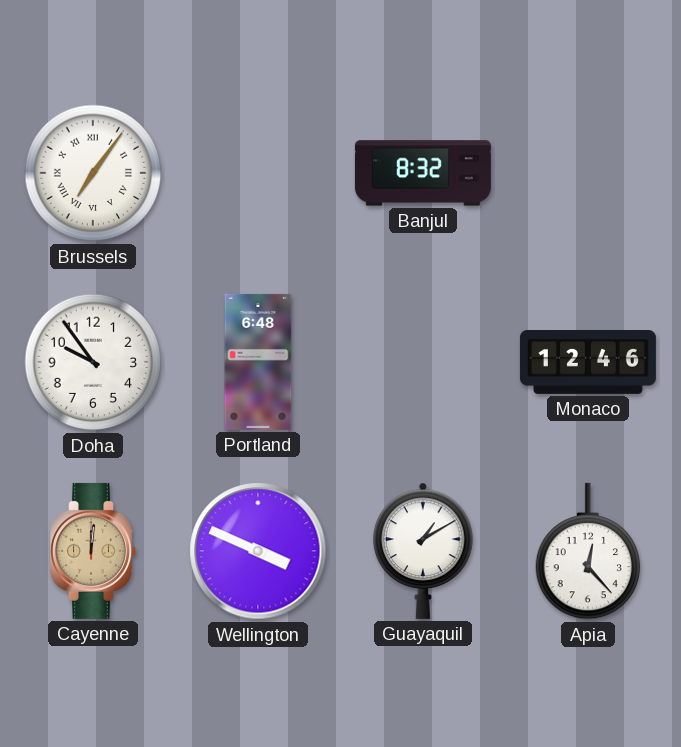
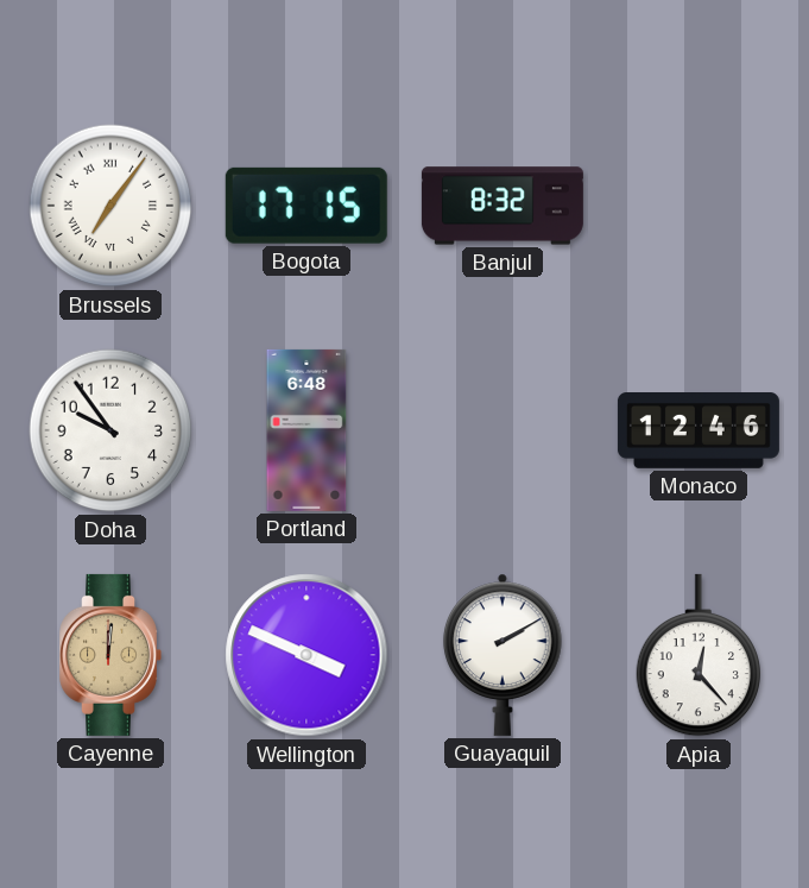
Bogota: none -> 17:15 (306, 206)
Guayaquil: 1:10 -> 2:10 (503, 655)
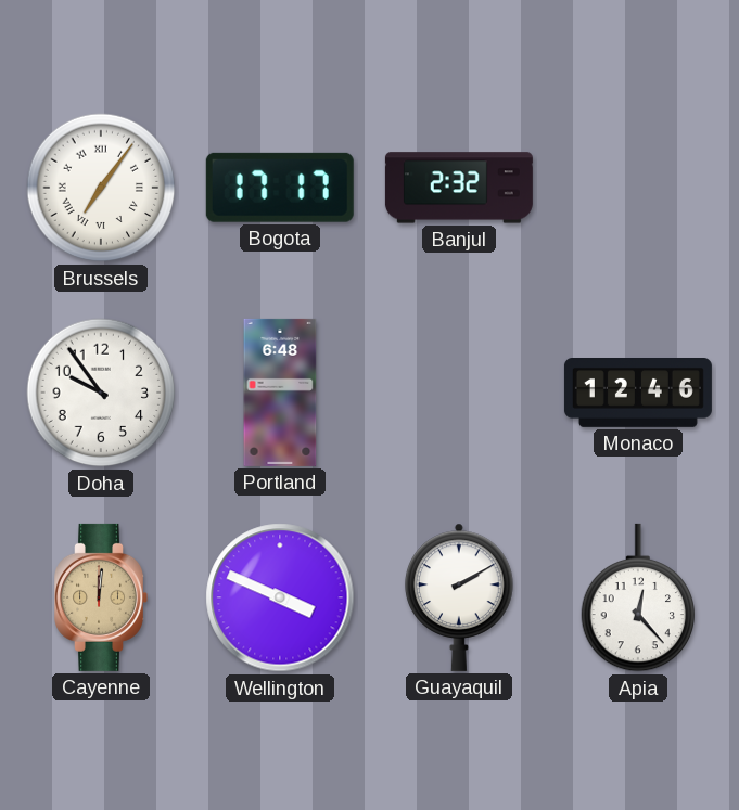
Bogota: 17:15 -> 17:17 (280, 188)
Banjul: 8:32 -> 2:32 (459, 188)
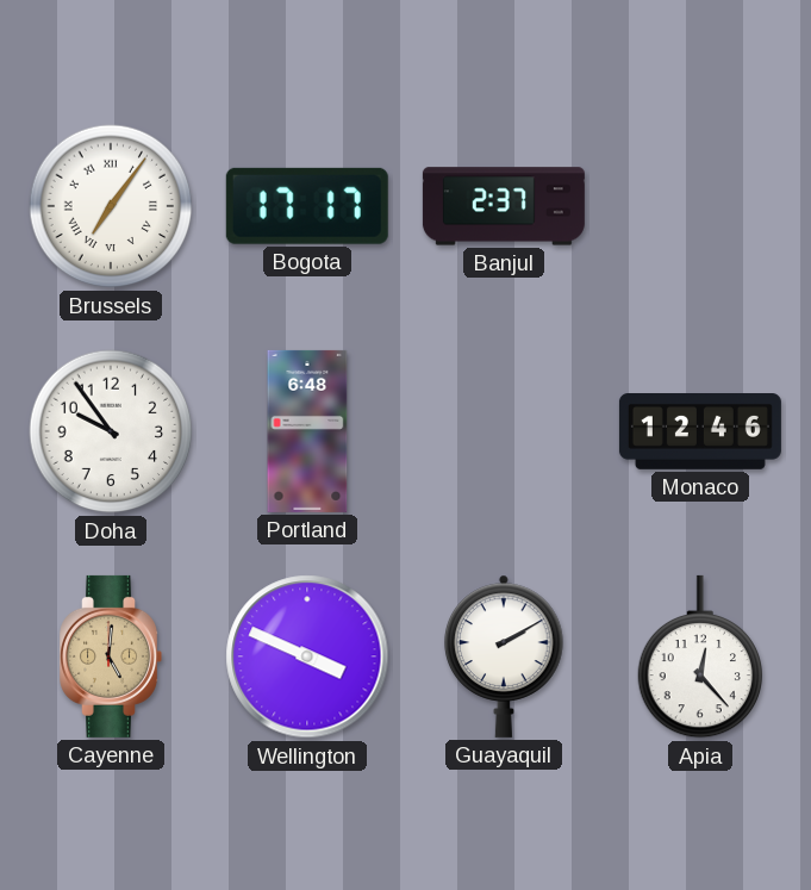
Banjul: 2:32 -> 2:37 (504, 206)
Cayenne: 12:01 -> 5:01 (111, 656)
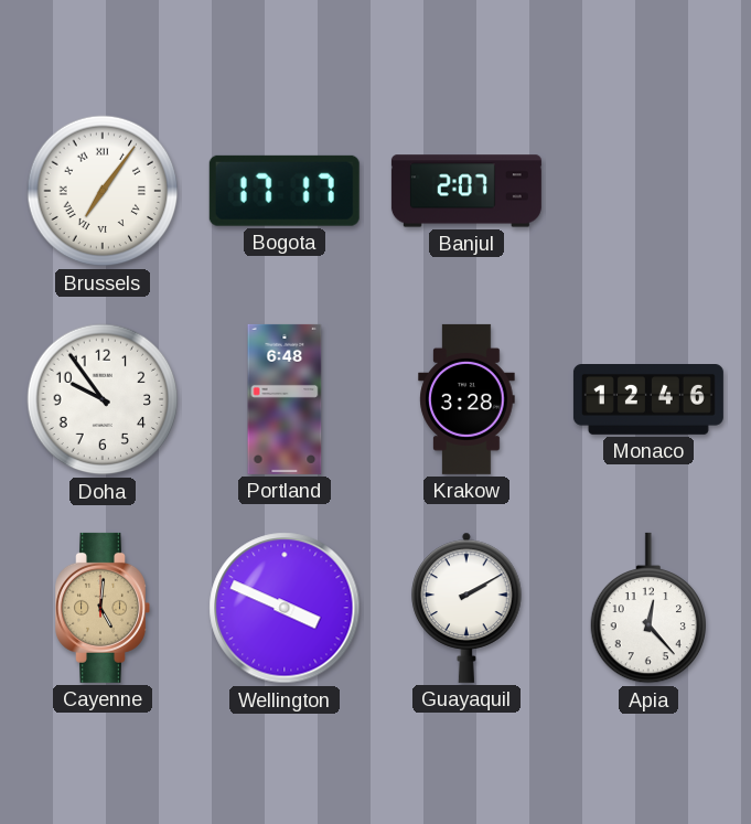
Banjul: 2:37 -> 2:07 (466, 191)
Krakow: none -> 3:28 (466, 399)
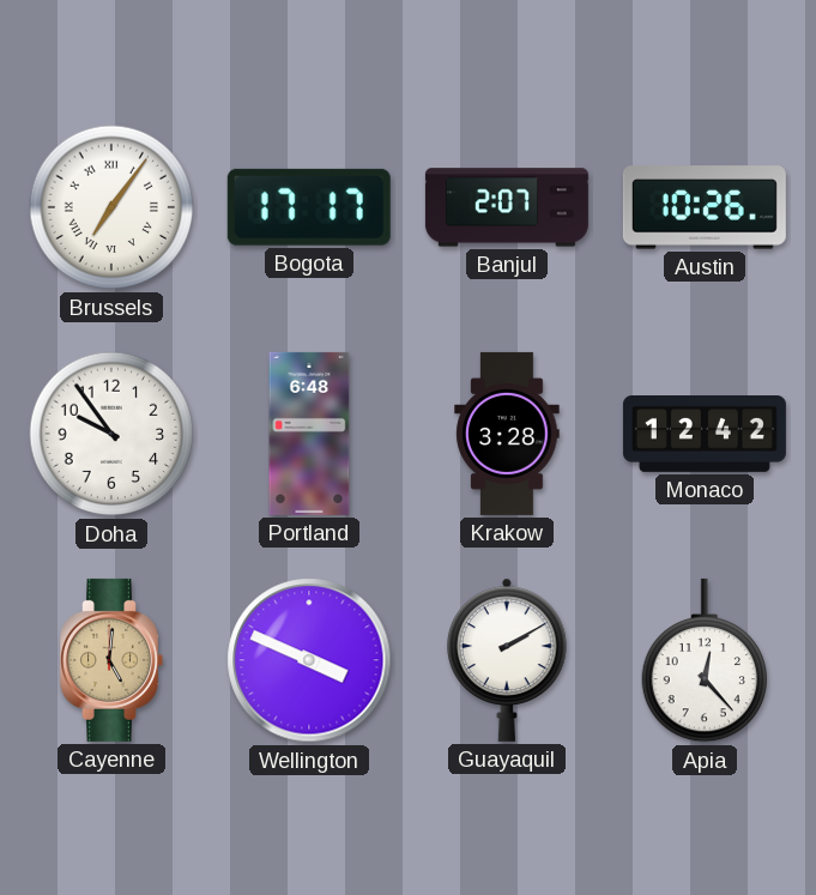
Austin: none -> 10:26 (705, 207)
Monaco: 12:46 -> 12:42 (705, 435)
